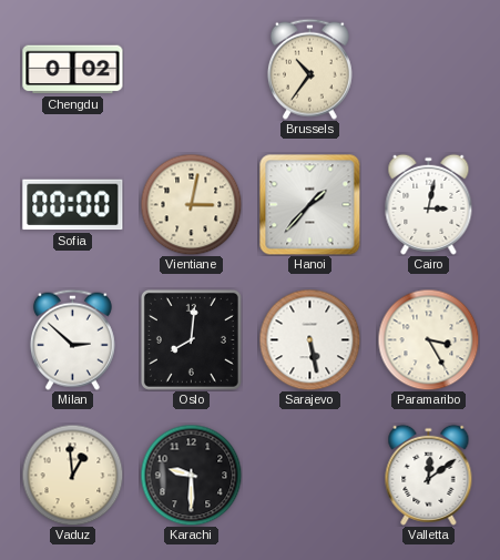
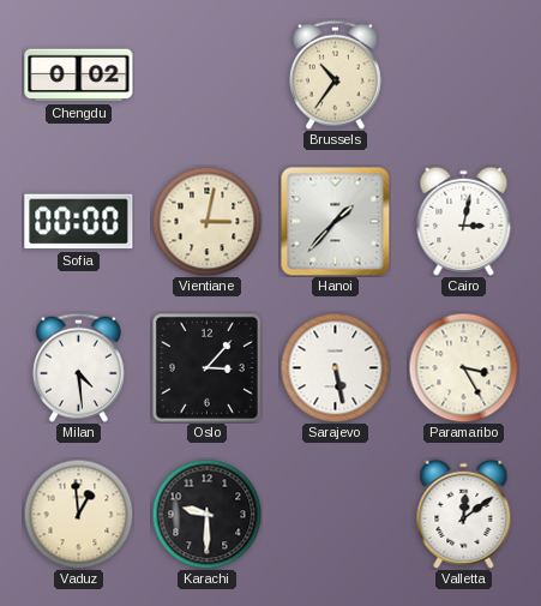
Milan: 2:52 -> 4:29 (78, 367)
Oslo: 8:01 -> 3:07 (206, 367)
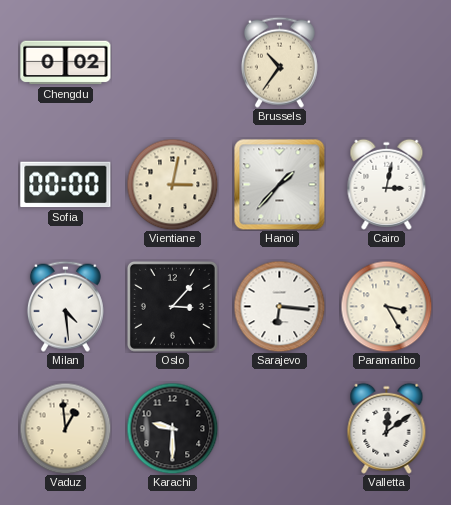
Sarajevo: 5:28 -> 6:16 (279, 306)
